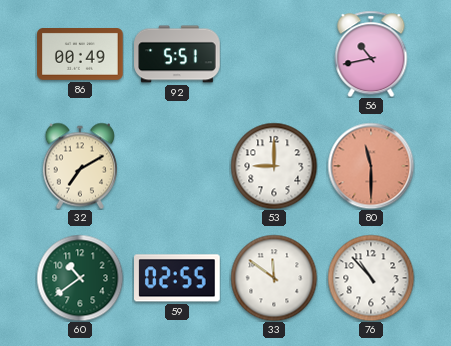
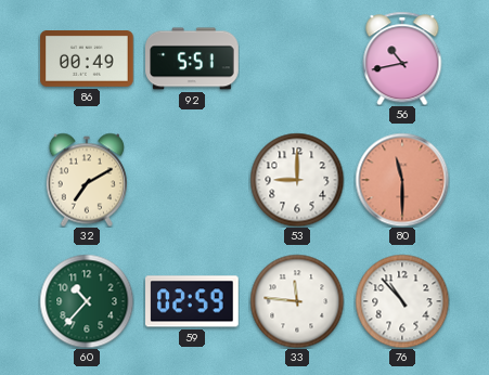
60: 10:39 -> 10:37 (87, 301)
59: 02:55 -> 02:59 (193, 301)
33: 11:51 -> 11:46 (297, 301)
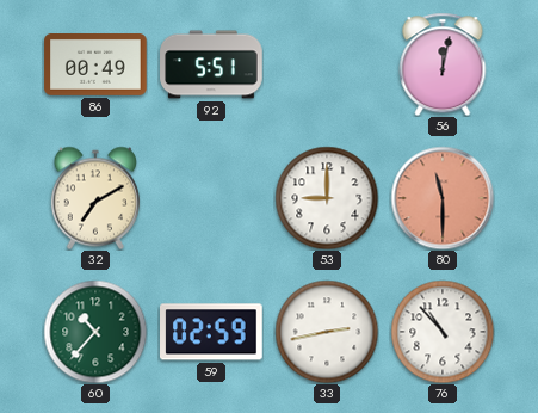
56: 10:43 -> 12:02 (443, 64)
33: 11:46 -> 2:43 (327, 332)
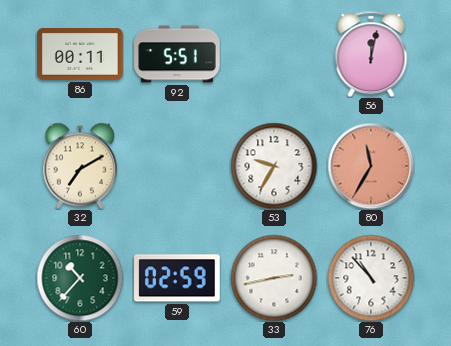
86: 00:49 -> 00:11 (80, 55)
53: 9:00 -> 9:35 (274, 166)
80: 11:30 -> 11:35 (371, 166)
